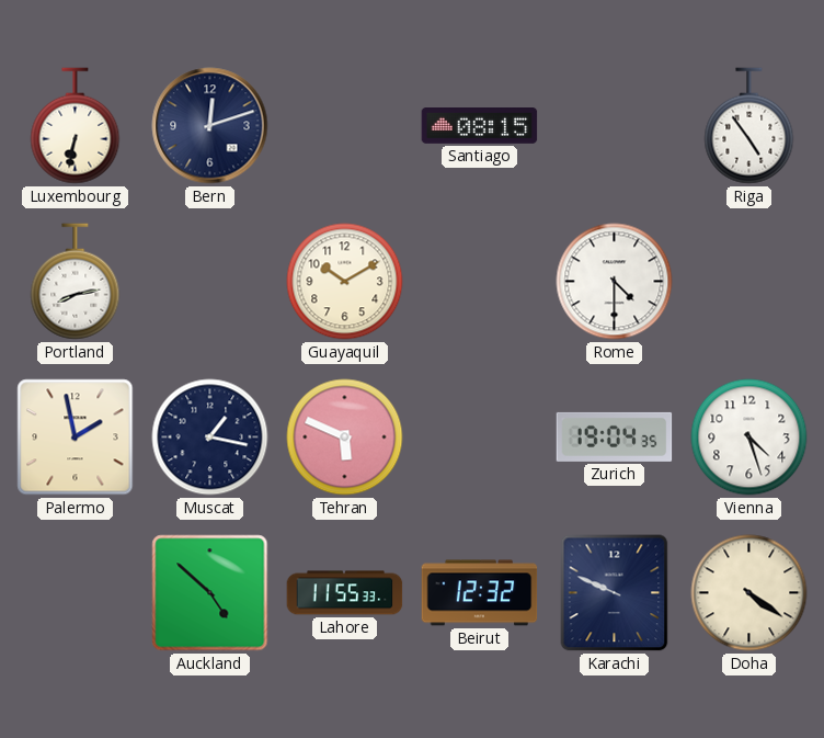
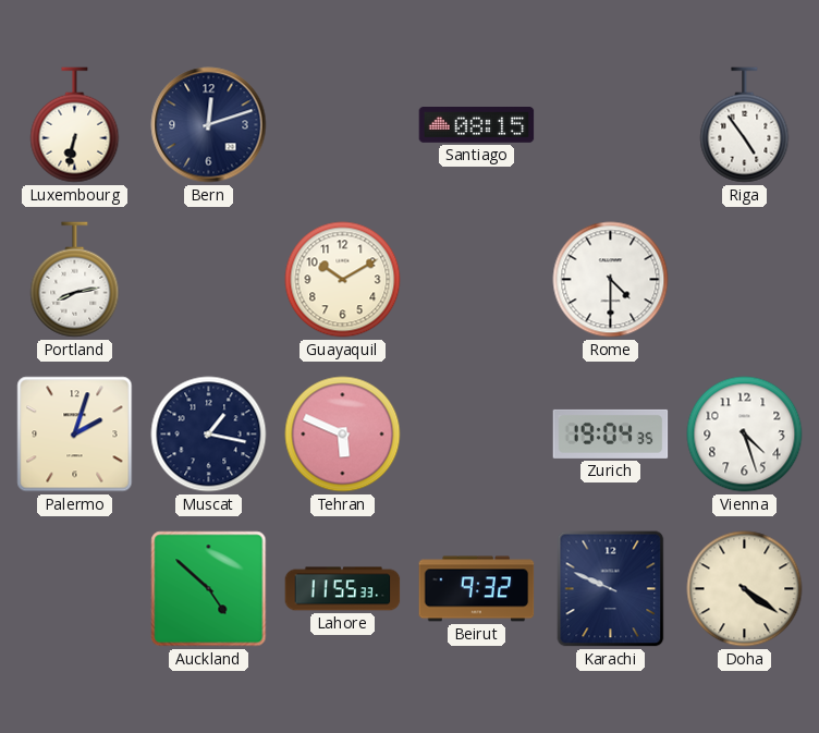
Palermo: 1:58 -> 2:03 (75, 435)
Beirut: 12:32 -> 9:32 (477, 589)
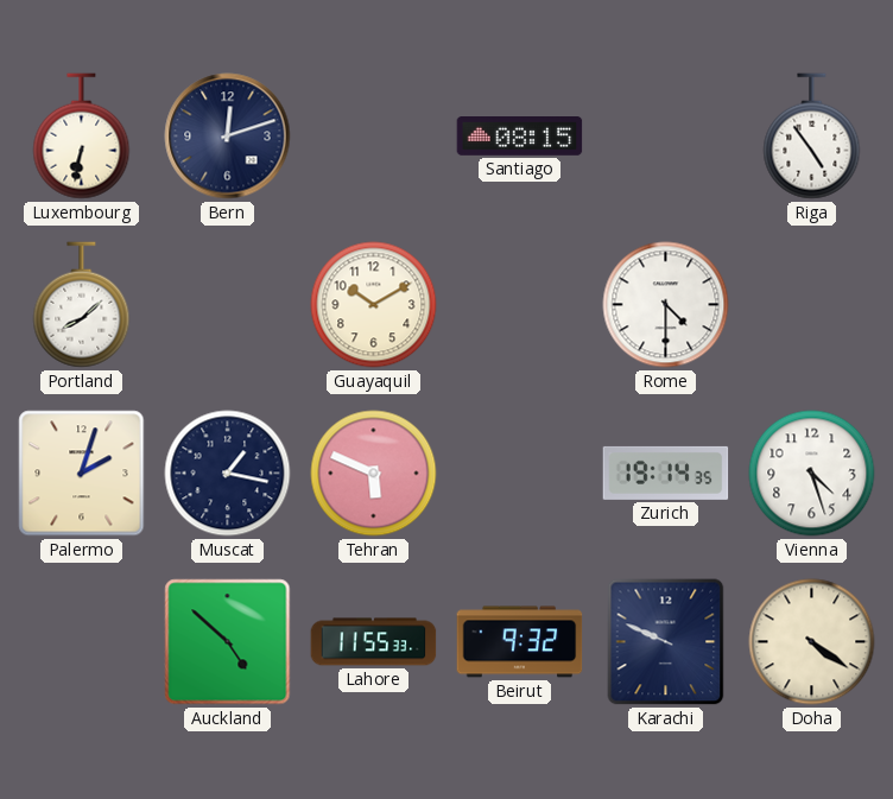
Portland: 8:13 -> 8:08 (82, 305)
Zurich: 19:04 -> 19:14 (666, 473)
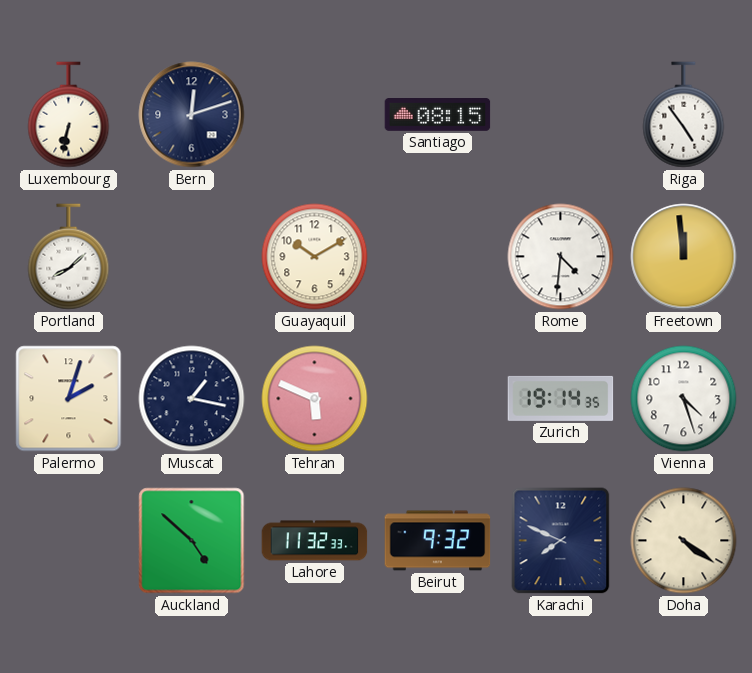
Rome: 4:30 -> 4:31 (561, 257)
Freetown: none -> 11:59 (684, 257)
Lahore: 11:55 -> 11:32 (315, 541)
Karachi: 9:49 -> 7:49 (561, 541)
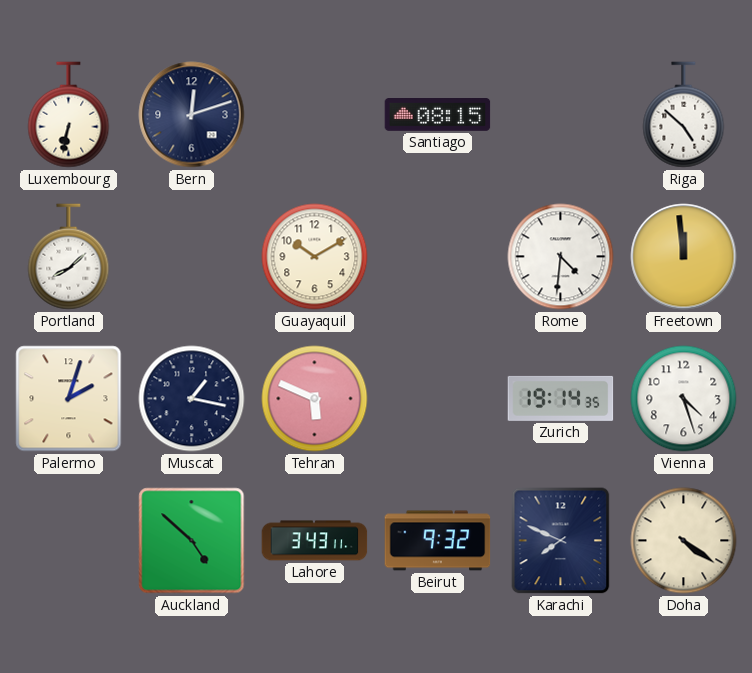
Riga: 4:54 -> 4:52 (684, 115)
Lahore: 11:32 -> 3:43 (315, 541)
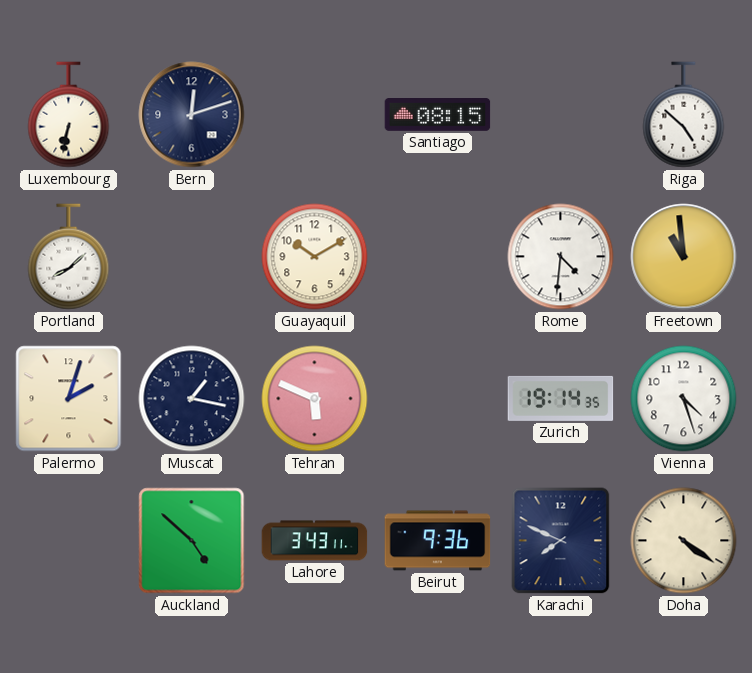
Freetown: 11:59 -> 10:59 (684, 257)
Beirut: 9:32 -> 9:36 (438, 541)
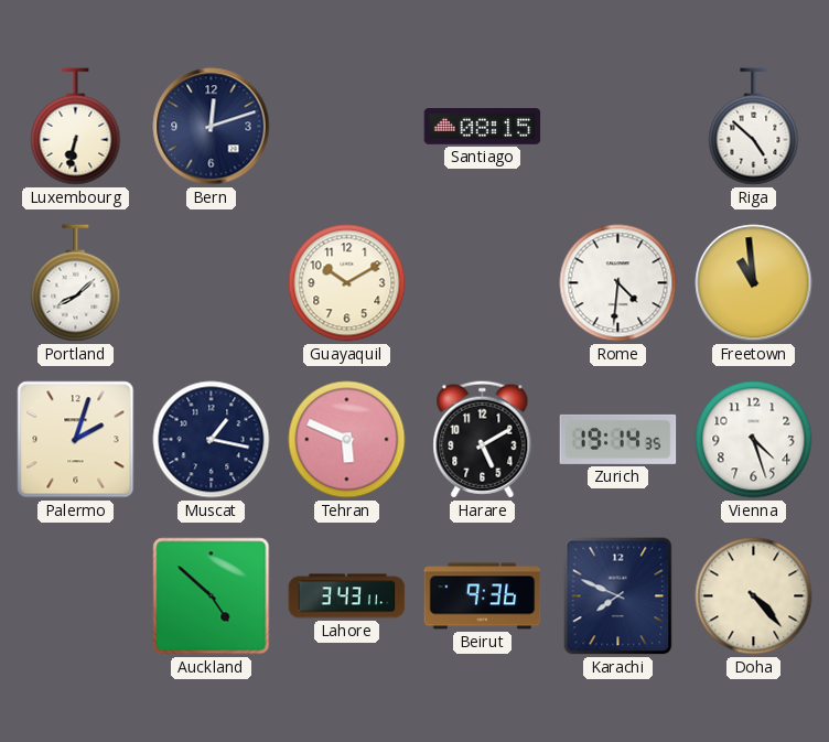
Harare: none -> 5:10 (483, 440)
Doha: 4:21 -> 4:23 (754, 596)
